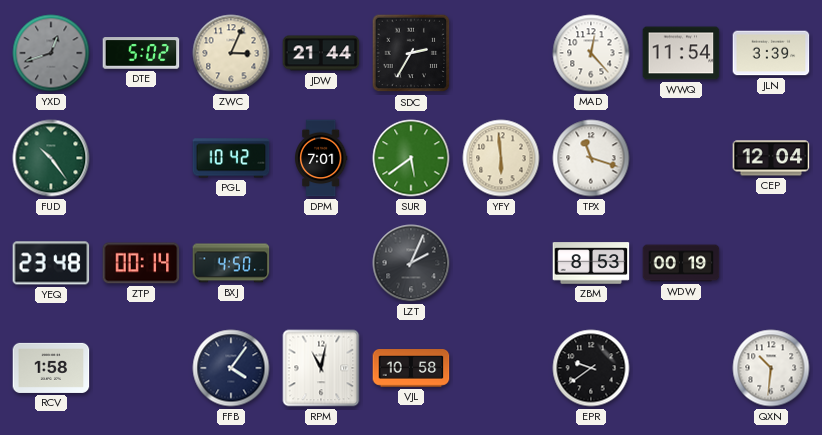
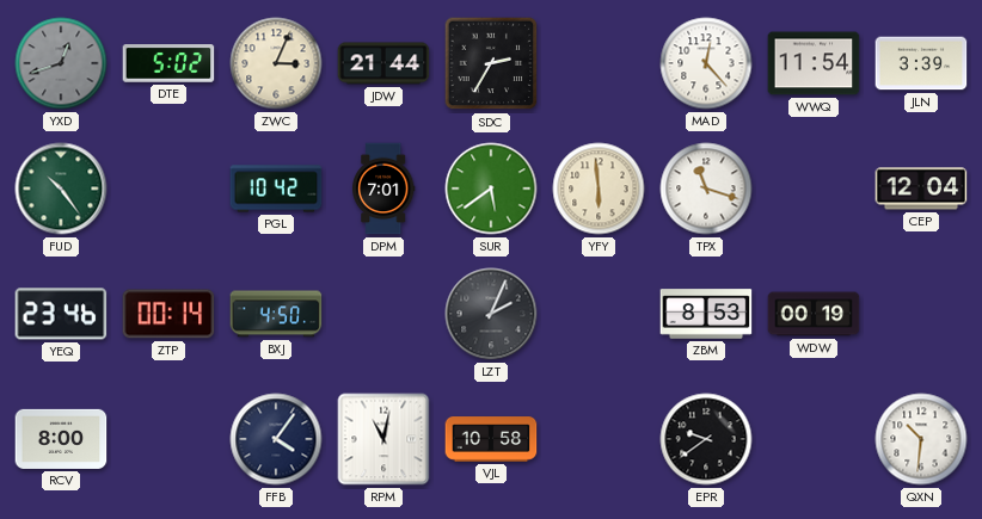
YEQ: 23:48 -> 23:46 (61, 314)
RCV: 1:58 -> 8:00 (61, 439)
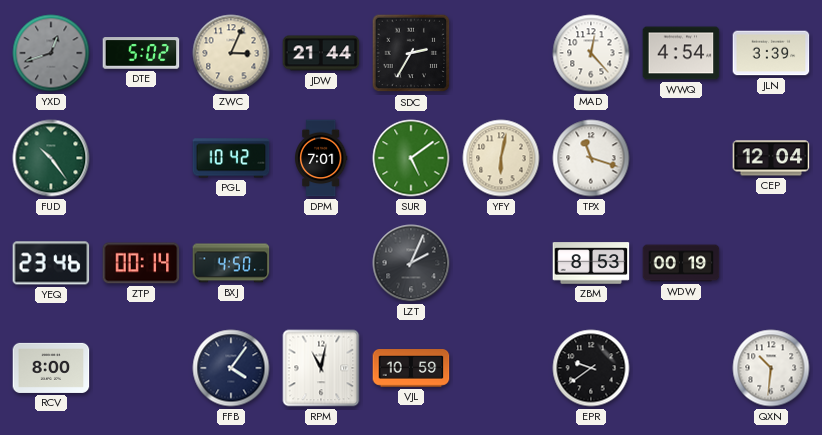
WWQ: 11:54 -> 4:54 (681, 53)
SUR: 5:39 -> 5:09 (411, 158)
YFY: 5:59 -> 6:02 (501, 158)
VJL: 10:58 -> 10:59 (411, 368)
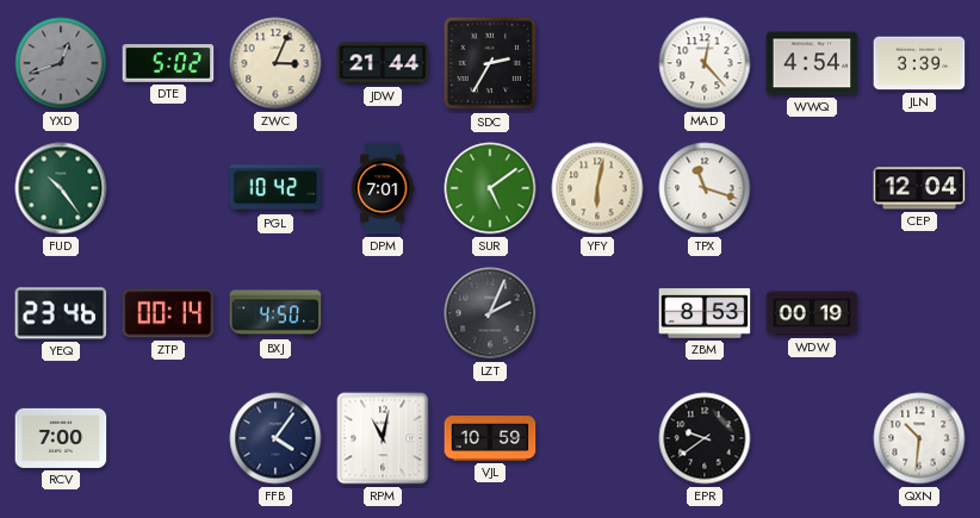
RCV: 8:00 -> 7:00 (61, 438)
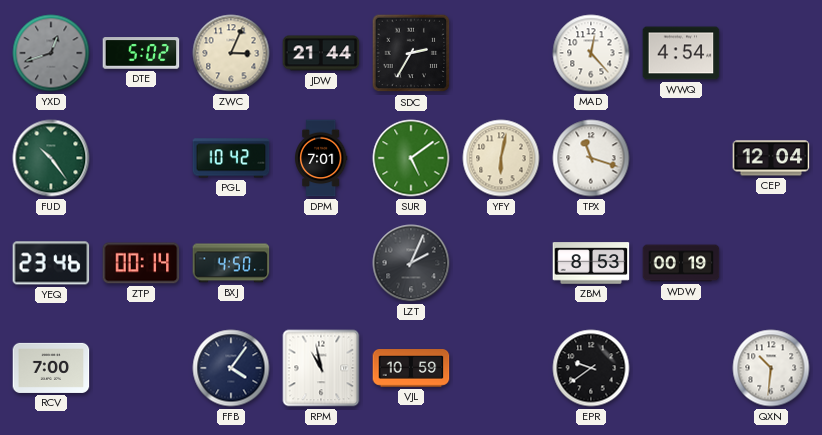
JLN: 3:39 -> none (919, 63)
RPM: 11:02 -> 10:58 (321, 368)
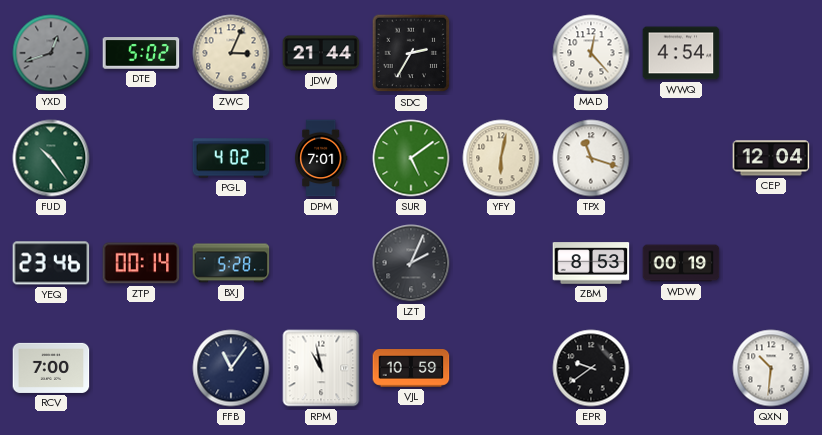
PGL: 10:42 -> 4:02 (231, 158)
BXJ: 4:50 -> 5:28 (231, 263)
FFB: 4:06 -> 11:06 (231, 368)
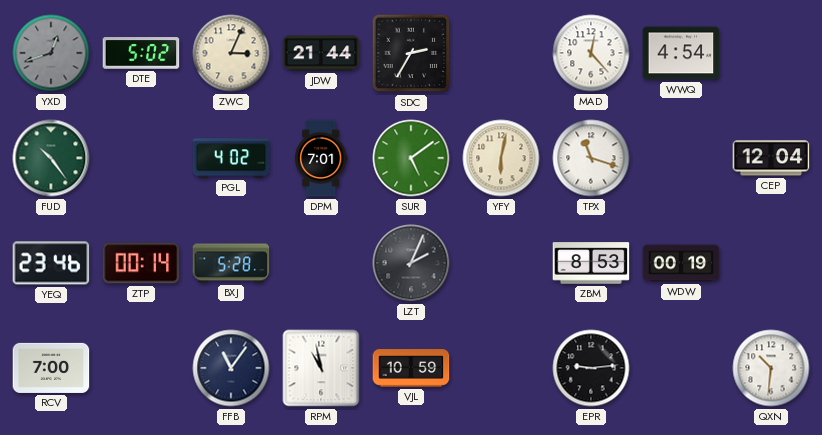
EPR: 9:39 -> 9:14 (591, 368)
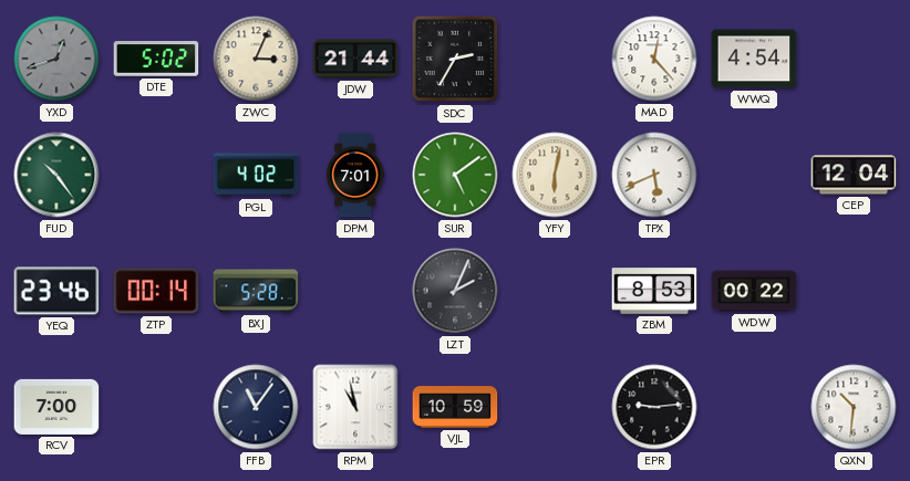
TPX: 11:18 -> 5:41 (654, 175)
WDW: 00:19 -> 00:22 (754, 291)
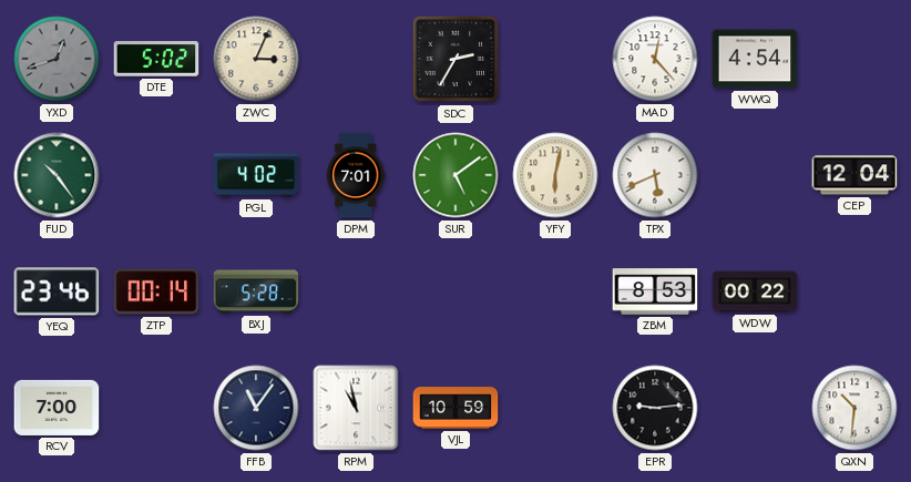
JDW: 21:44 -> none (355, 59)
LZT: 2:04 -> none (455, 291)
